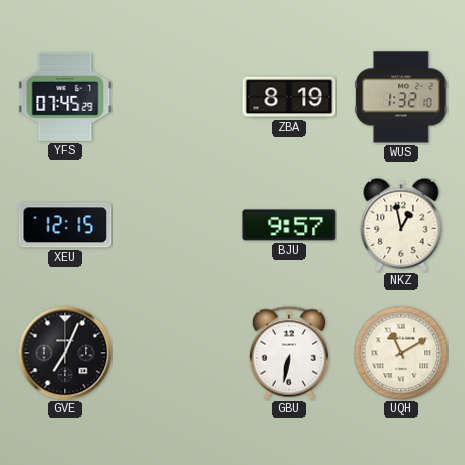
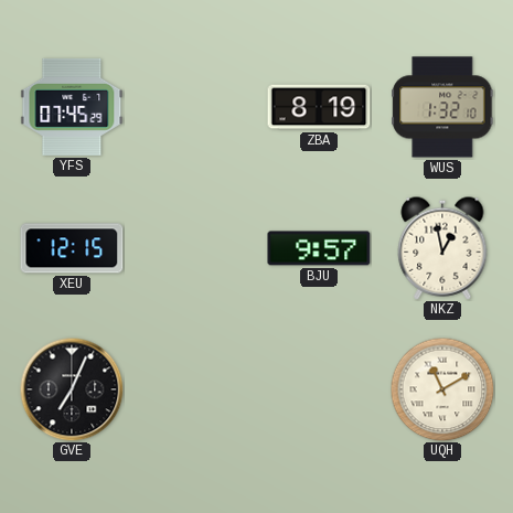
GBU: 6:32 -> none (289, 353)
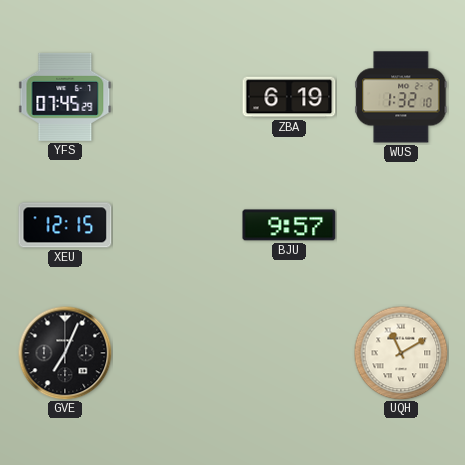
ZBA: 8:19 -> 6:19 (289, 97)
NKZ: 12:58 -> none (442, 248)
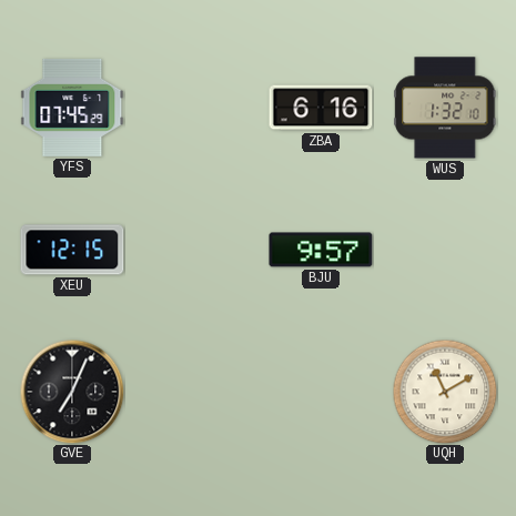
ZBA: 6:19 -> 6:16 (321, 108)
